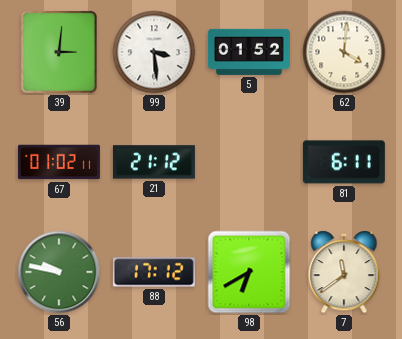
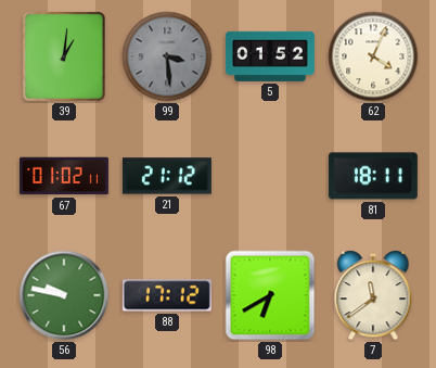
39: 3:01 -> 1:01 (64, 56)
99 dial: white -> grey (167, 56)
62: 4:01 -> 4:04 (373, 56)
81: 6:11 -> 18:11 (373, 176)
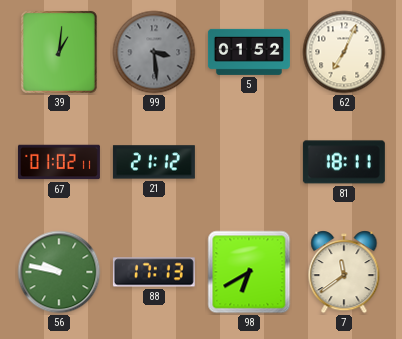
62: 4:04 -> 7:04 (344, 52)
88: 17:12 -> 17:13 (154, 272)
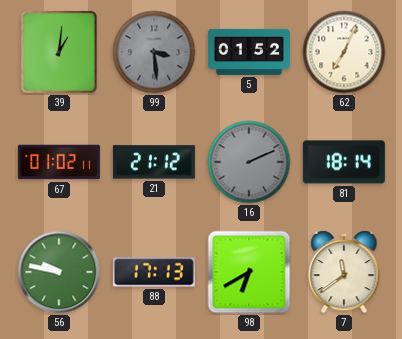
16: none -> 2:11 (249, 162)
81: 18:11 -> 18:14 (344, 162)
